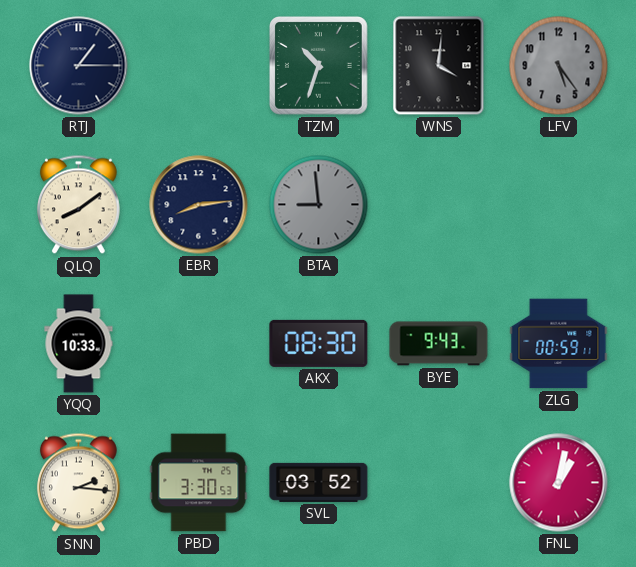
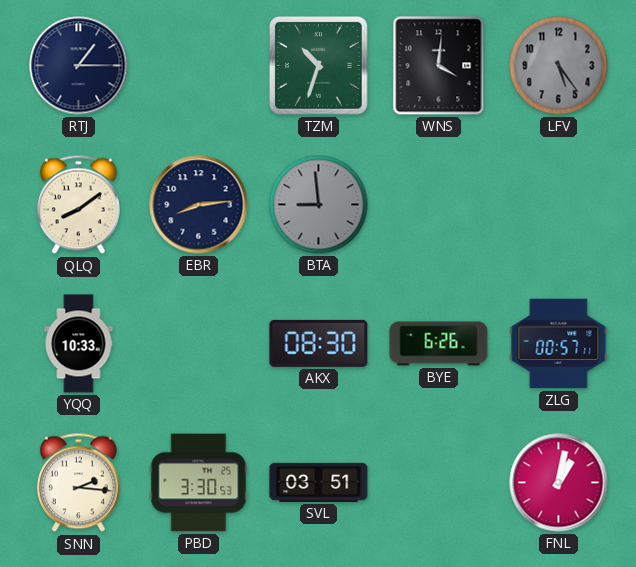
BYE: 9:43 -> 6:26 (439, 344)
ZLG: 00:59 -> 00:57 (559, 344)
SVL: 03:52 -> 03:51 (319, 482)
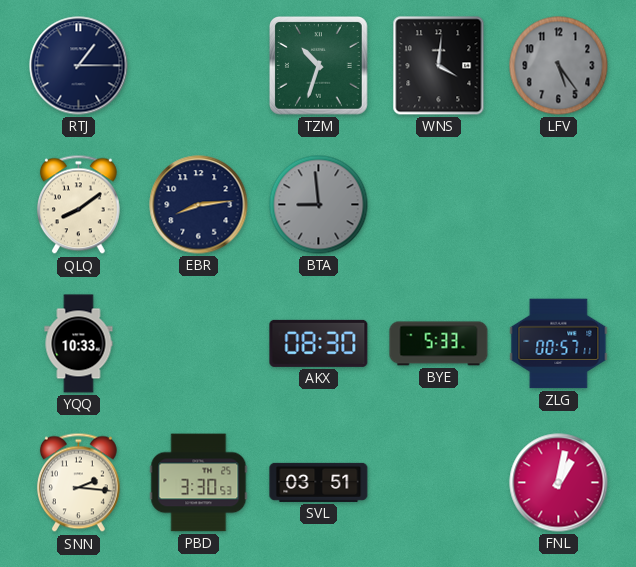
BYE: 6:26 -> 5:33 (439, 344)
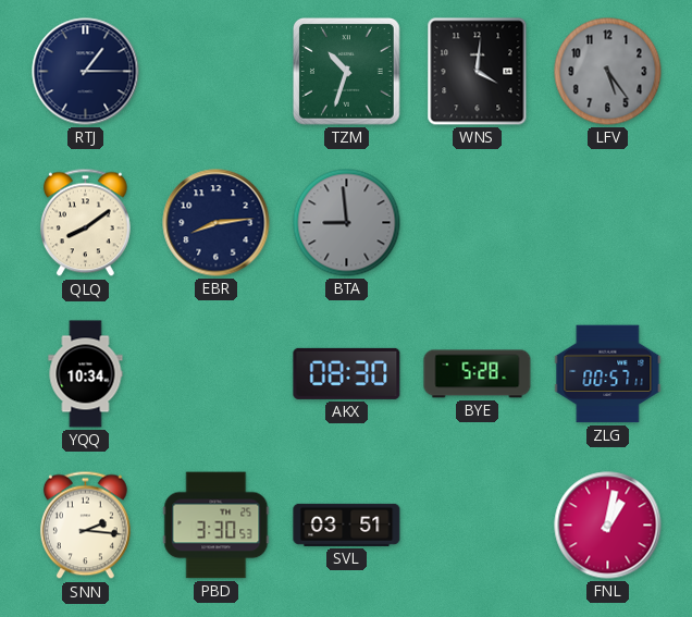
YQQ: 10:33 -> 10:34 (86, 374)
BYE: 5:33 -> 5:28 (478, 374)
